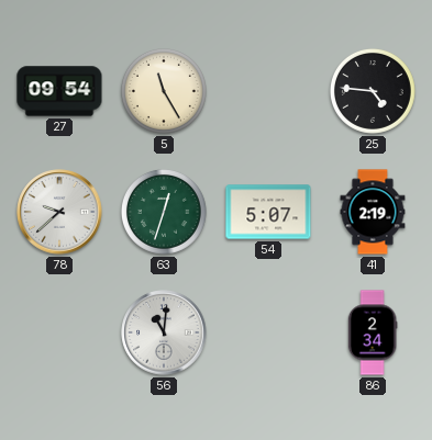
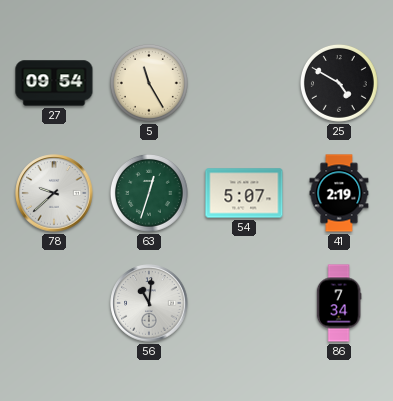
25: 4:46 -> 4:50 (339, 83)
86: 2:34 -> 7:34 (339, 303)
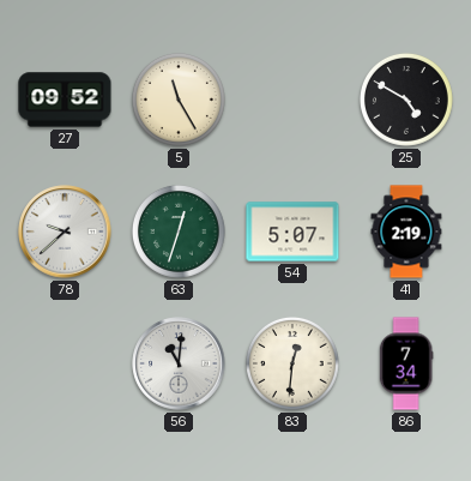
27: 09:54 -> 09:52 (65, 100)
83: none -> 12:31 (292, 363)
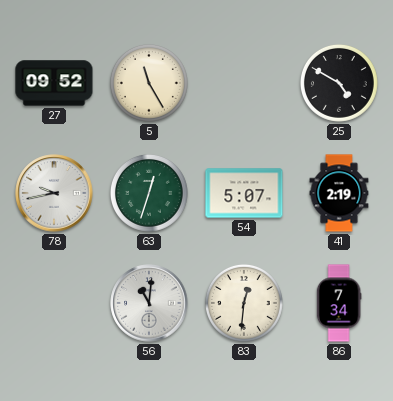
78: 9:38 -> 9:43 (54, 193)
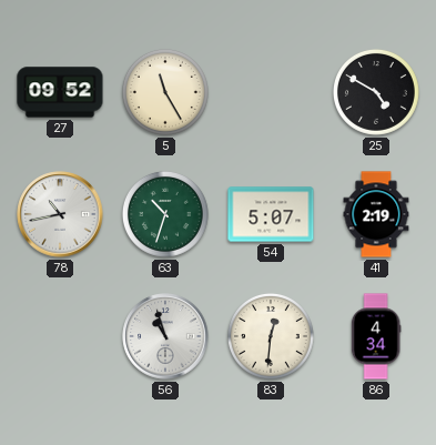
78: 9:43 -> 10:43 (60, 214)
63: 12:33 -> 10:33 (165, 214)
56: 11:01 -> 10:57 (165, 336)
86: 7:34 -> 4:34 (376, 336)
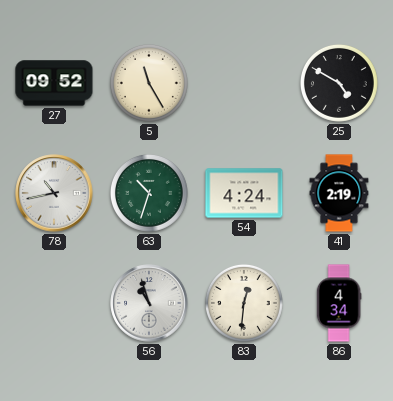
54: 5:07 -> 4:24 (244, 193)
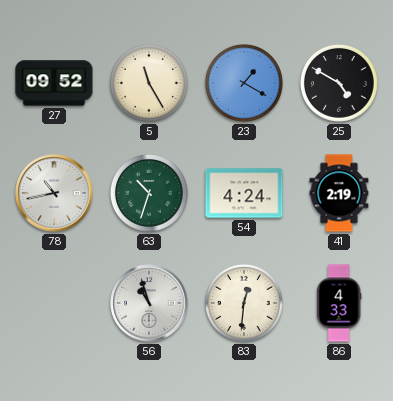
23: none -> 1:20 (244, 83)
86: 4:34 -> 4:33 (339, 303)
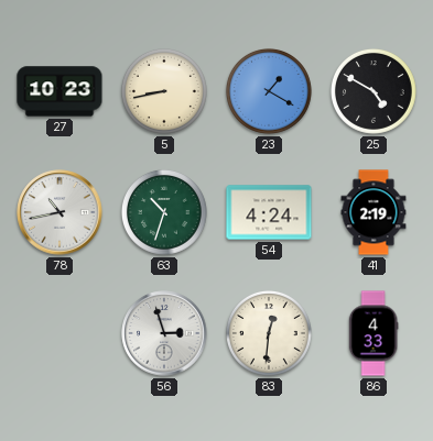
27: 09:52 -> 10:23 (59, 91)
5: 11:25 -> 8:43 (164, 91)
56: 10:57 -> 2:57 (164, 333)
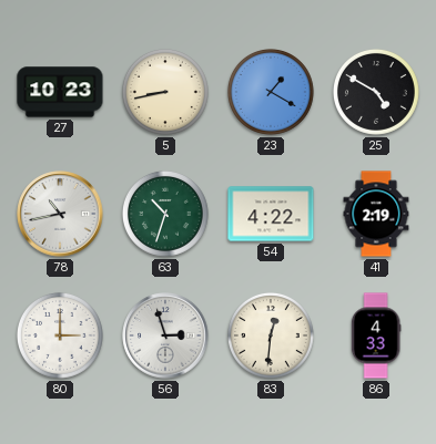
54: 4:24 -> 4:22 (271, 214)
80: none -> 3:00 (60, 335)
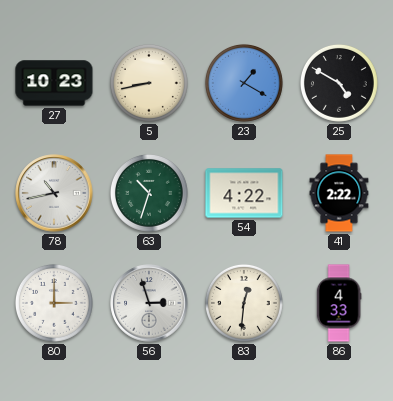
41: 2:19 -> 2:22 (339, 193)
